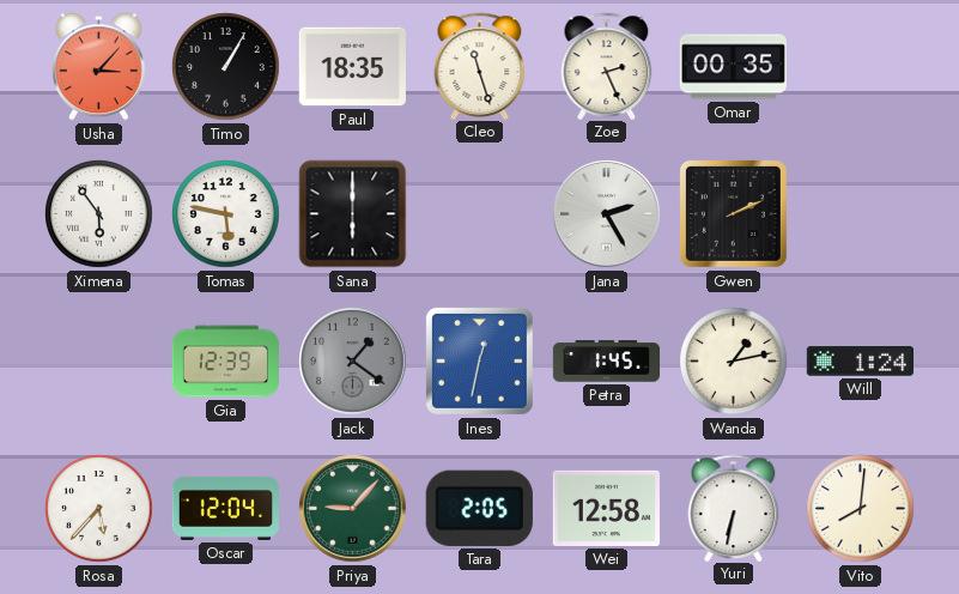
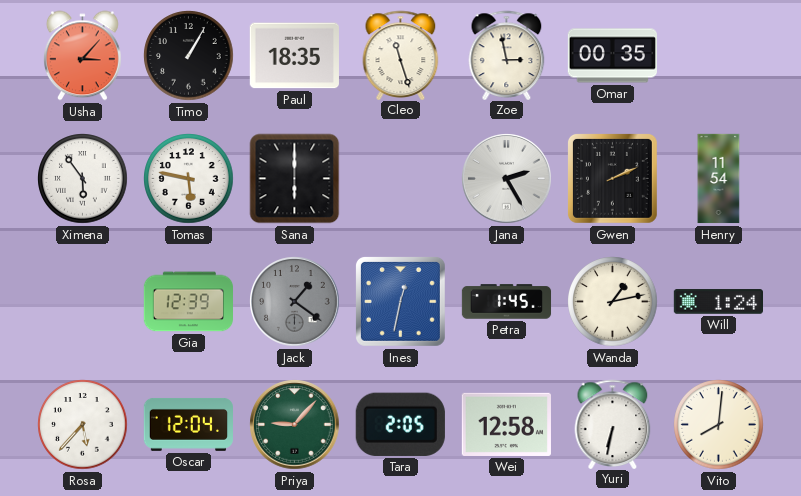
Zoe: 2:26 -> 2:58 (507, 55)
Henry: none -> 11:54 (719, 179)
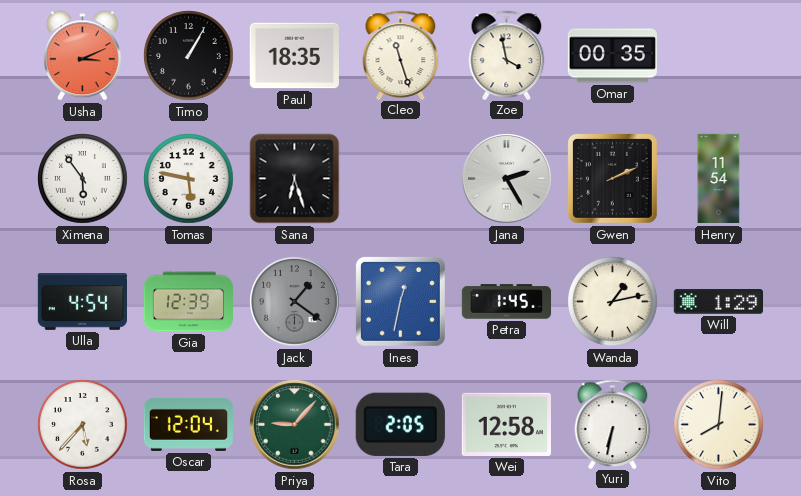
Usha: 3:07 -> 3:11 (82, 56)
Zoe: 2:58 -> 3:58 (507, 55)
Sana: 6:00 -> 6:27 (295, 179)
Ulla: none -> 4:54 (82, 302)
Will: 1:24 -> 1:29 (718, 302)
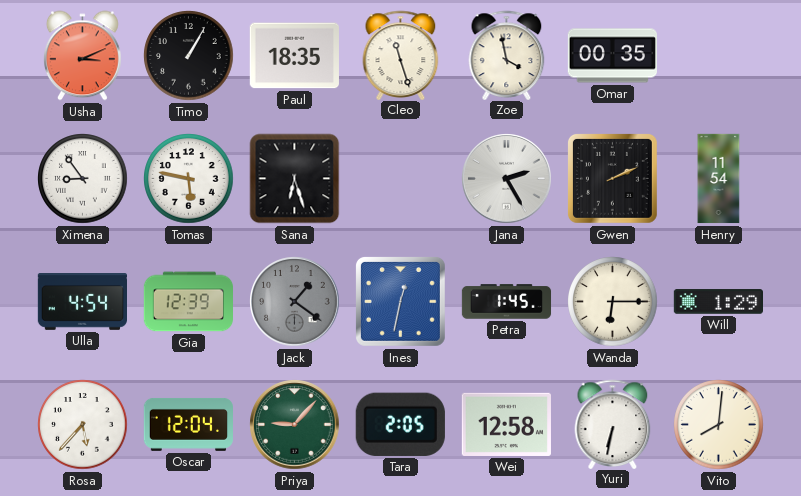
Ximena: 5:54 -> 8:54 (83, 179)
Wanda: 1:13 -> 6:15 (613, 302)
